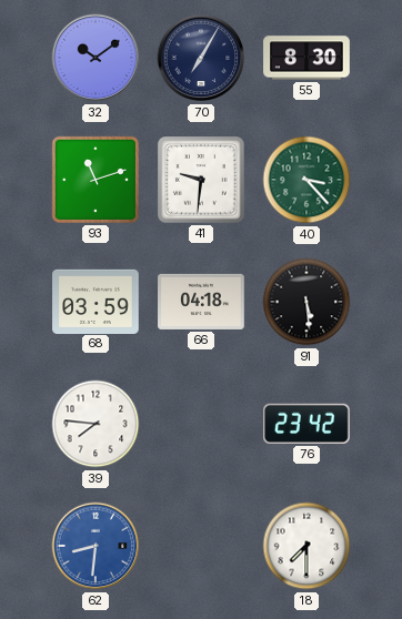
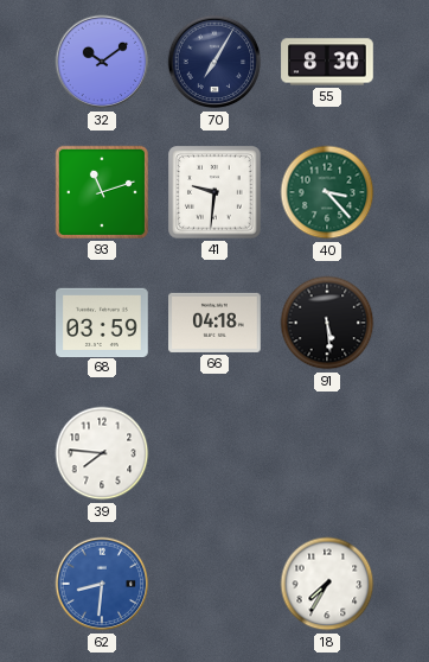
76: 23:42 -> none (308, 424)
18: 7:30 -> 7:35 (327, 584)
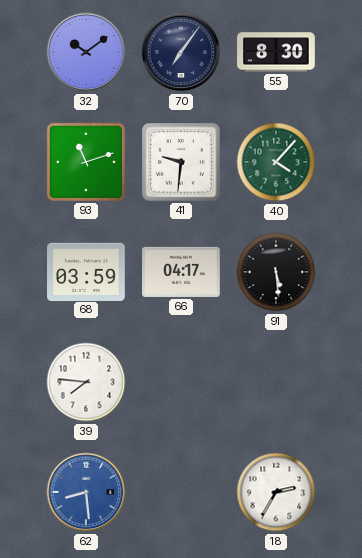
70: 7:05 -> 7:06 (181, 52)
40: 3:23 -> 4:07 (276, 162)
66: 04:18 -> 04:17 (181, 272)
62: 8:31 -> 8:29 (86, 492)
18: 7:35 -> 2:35 (276, 492)
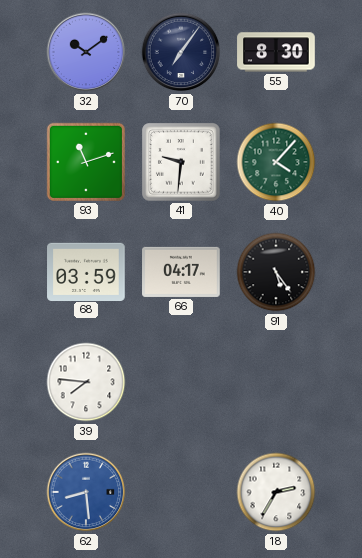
91: 5:29 -> 5:24 (276, 272)
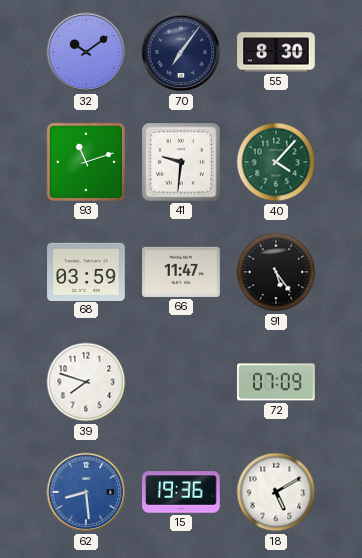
66: 04:17 -> 11:47 (181, 272)
39: 7:46 -> 7:48 (86, 382)
72: none -> 07:09 (276, 382)
15: none -> 19:36 (181, 492)
18: 2:35 -> 5:10 (276, 492)
